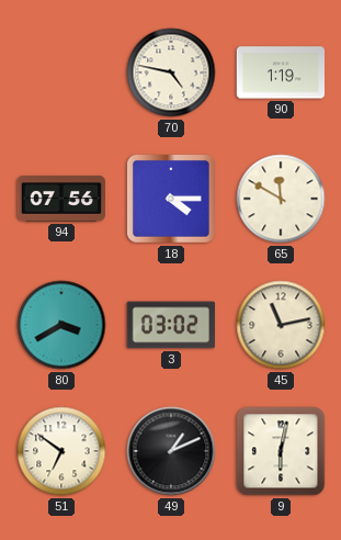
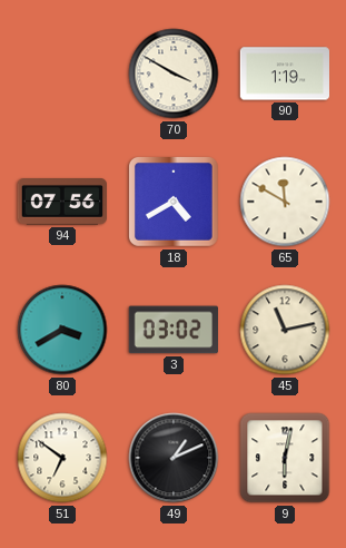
70: 4:47 -> 3:50 (174, 74)
18: 4:15 -> 4:40 (174, 202)
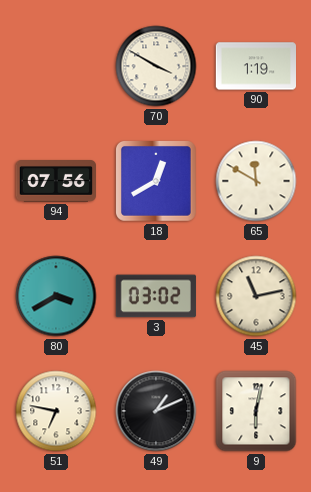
18: 4:40 -> 12:40 (156, 181)
51: 6:51 -> 6:47 (56, 411)
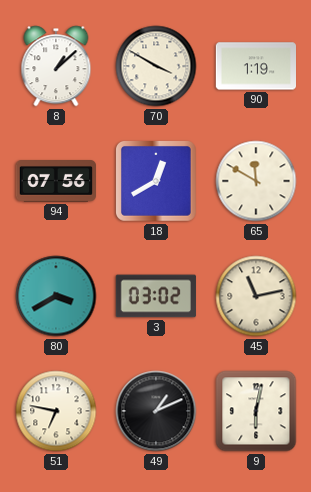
8: none -> 1:08 (56, 66)
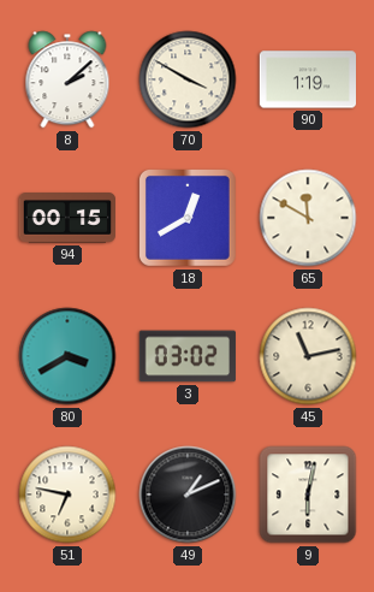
8: 1:08 -> 2:08 (67, 79)
94: 07:56 -> 00:15 (66, 219)
